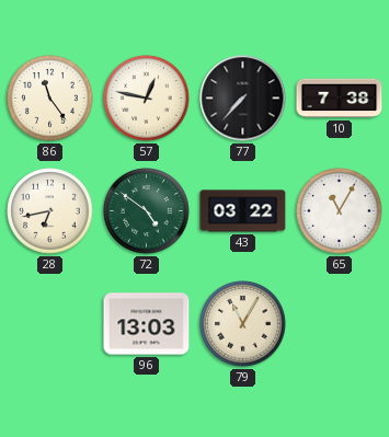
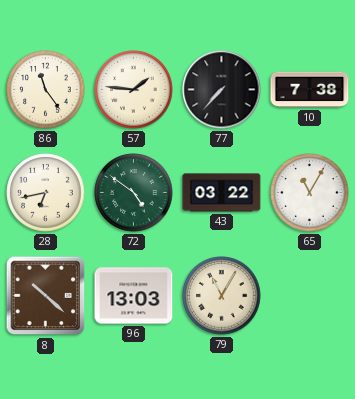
57: 12:47 -> 1:46 (134, 90)
8: none -> 10:22 (46, 296)
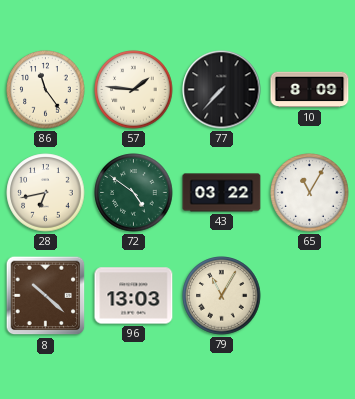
10: 7:38 -> 8:09 (310, 90)
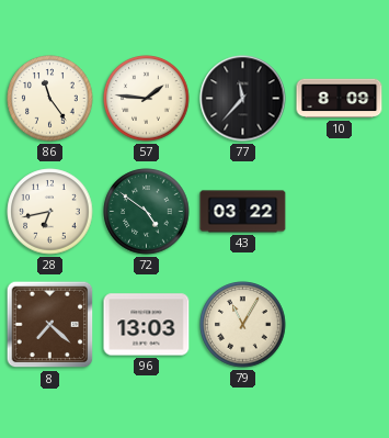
77: 7:37 -> 11:37 (243, 99)
65: 11:05 -> none (310, 193)
8: 10:22 -> 7:22 (50, 325)
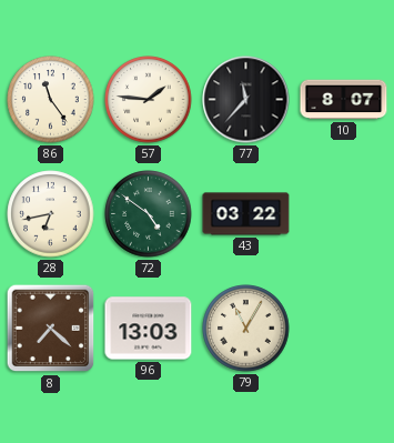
10: 8:09 -> 8:07 (344, 100)
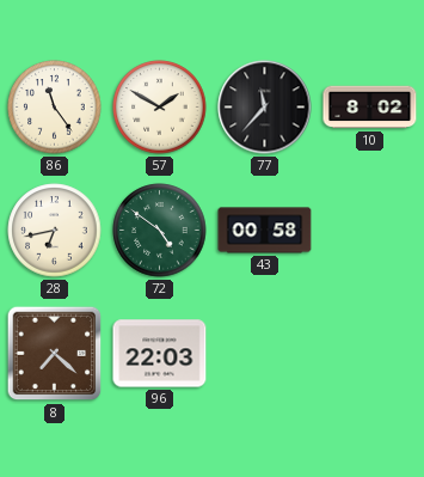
57: 1:46 -> 1:50 (160, 108)
10: 8:07 -> 8:02 (370, 108)
43: 03:22 -> 00:58 (265, 231)
96: 13:03 -> 22:03 (160, 354)
79: 11:05 -> none (246, 329)
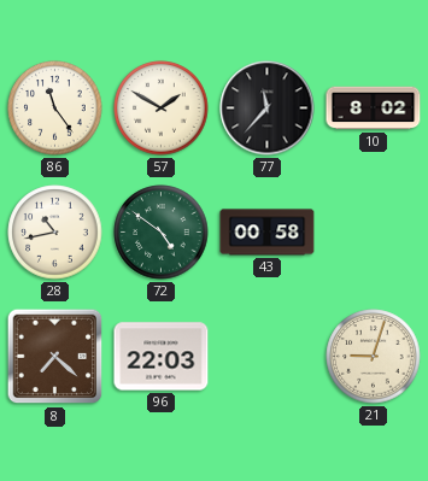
28: 6:43 -> 10:43 (55, 233)
21: none -> 9:03 (374, 357)
